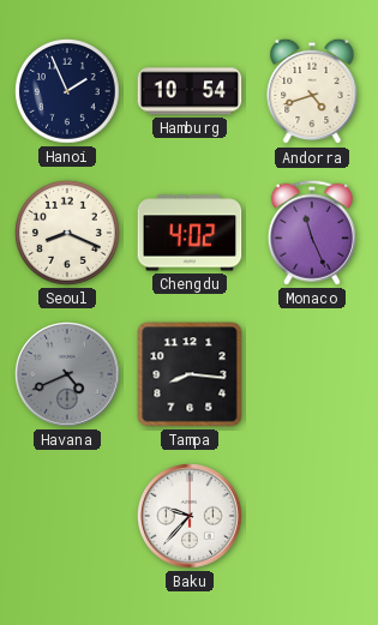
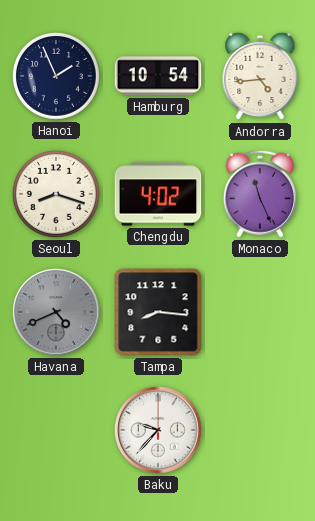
Andorra: 4:42 -> 4:44 (260, 76)
Seoul: 8:19 -> 8:18 (56, 194)
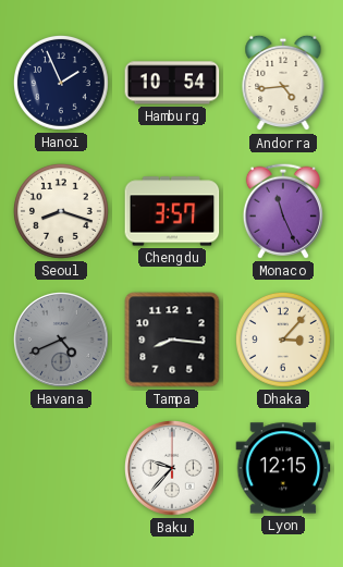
Chengdu: 4:02 -> 3:57 (172, 211)
Dhaka: none -> 3:07 (283, 340)
Lyon: none -> 12:15 (283, 468)
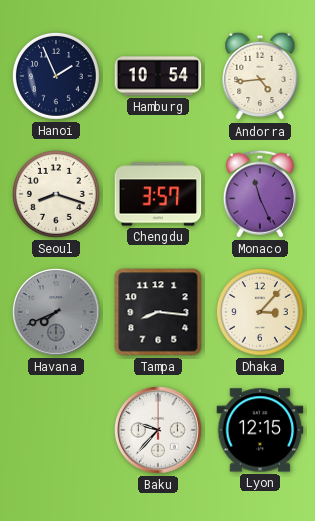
Havana: 4:41 -> 7:41 (57, 313)
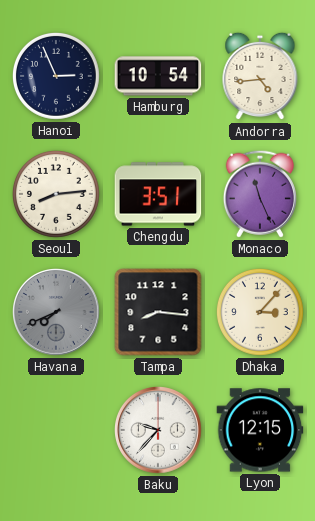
Hanoi: 1:56 -> 2:56 (56, 76)
Seoul: 8:18 -> 8:14 (56, 194)
Chengdu: 3:57 -> 3:51 (158, 194)
